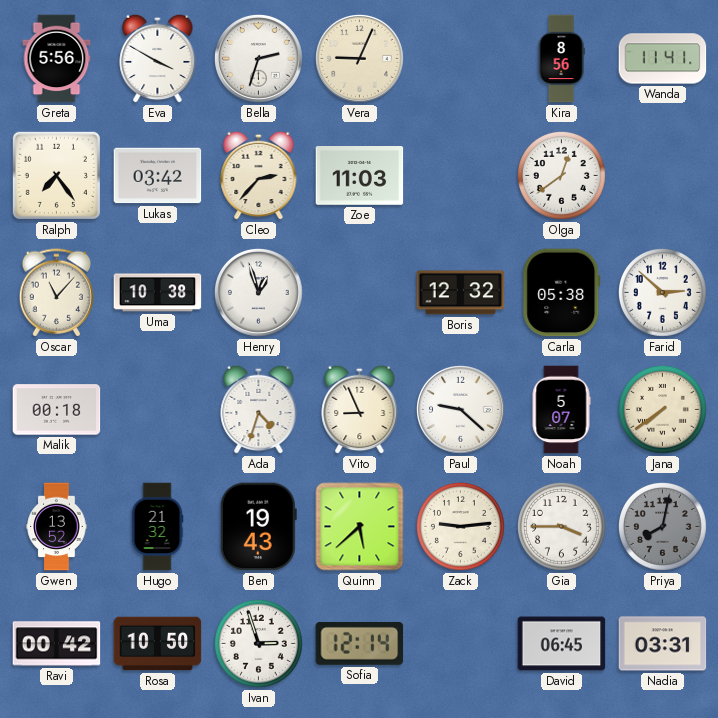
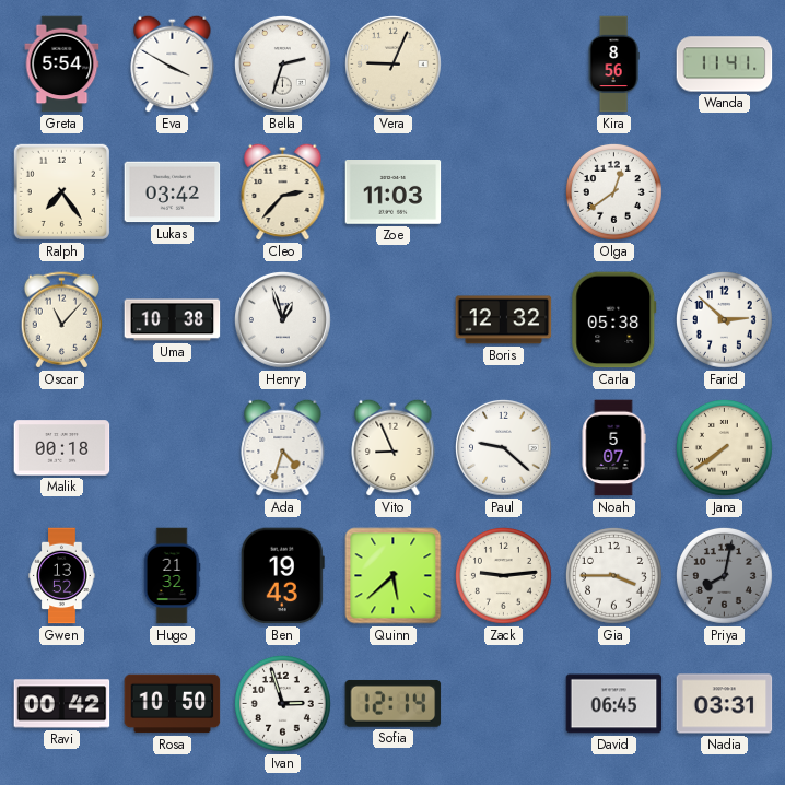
Greta: 5:56 -> 5:54 (62, 65)
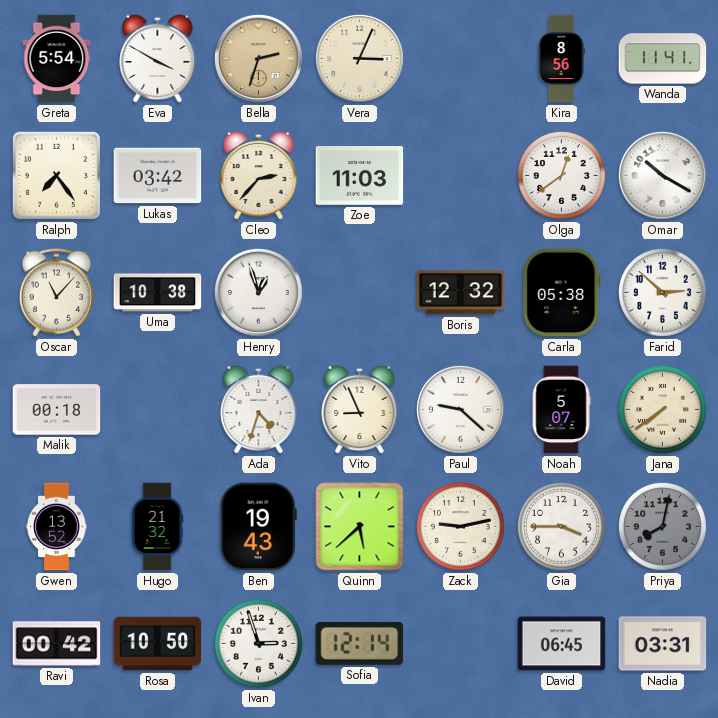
Bella dial: white -> champagne (259, 59)
Vera: 9:04 -> 3:04 (360, 59)
Omar: none -> 10:20 (663, 176)
Zack: 9:14 -> 9:13 (460, 526)
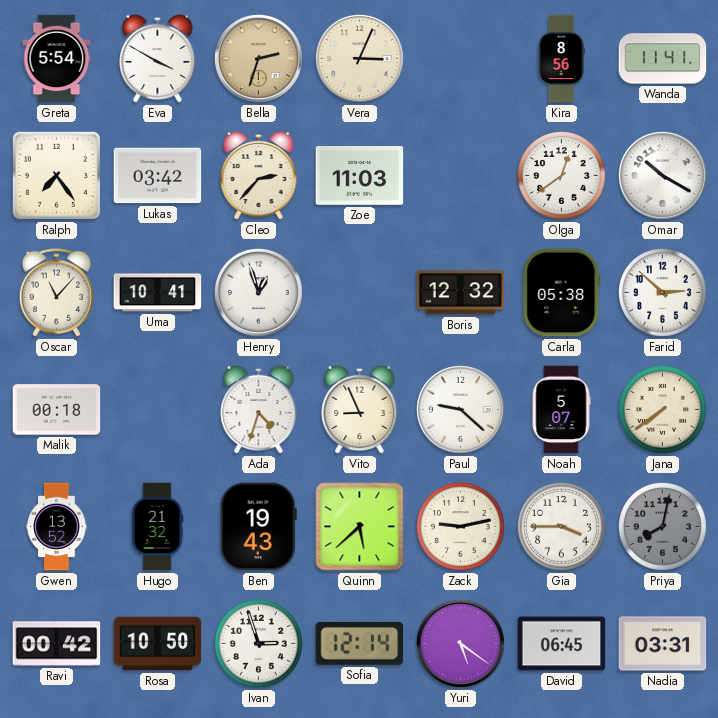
Uma: 10:38 -> 10:41 (158, 293)
Yuri: none -> 5:21 (461, 644)
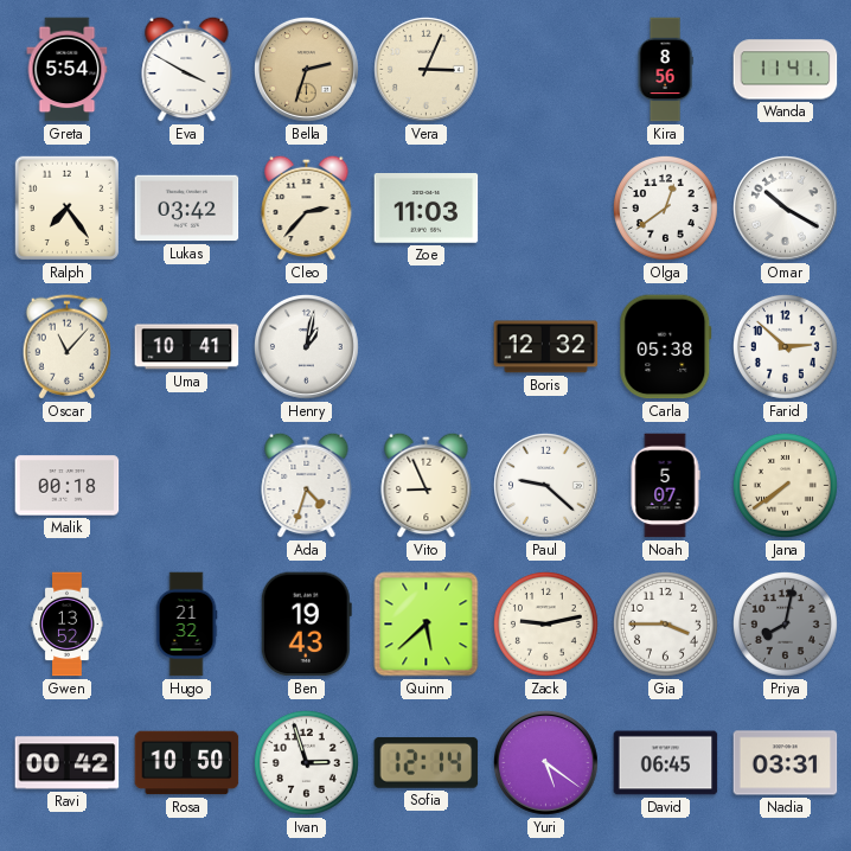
Henry: 12:57 -> 1:02 (307, 347)
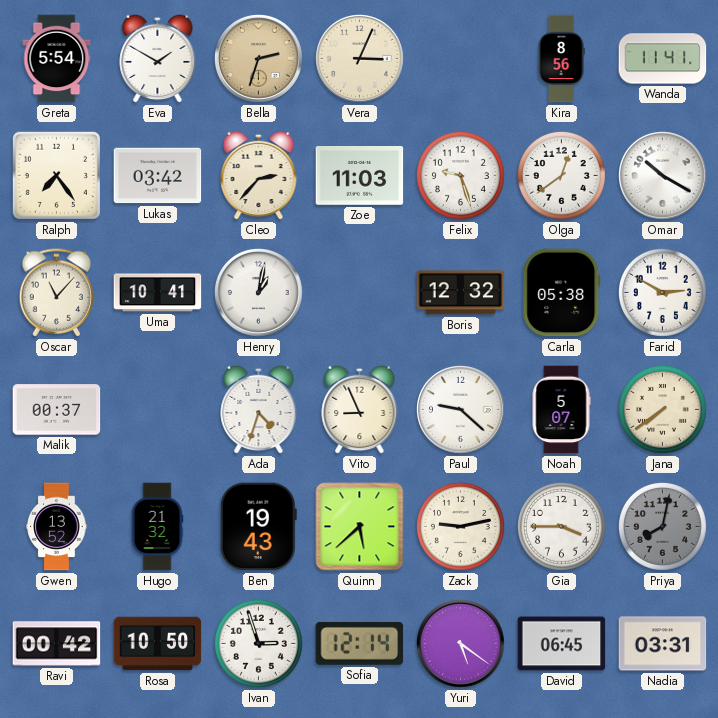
Eva: 3:50 -> 1:50 (158, 58)
Felix: none -> 9:27 (460, 175)
Farid: 2:52 -> 2:50 (662, 292)
Malik: 00:18 -> 00:37 (57, 410)
